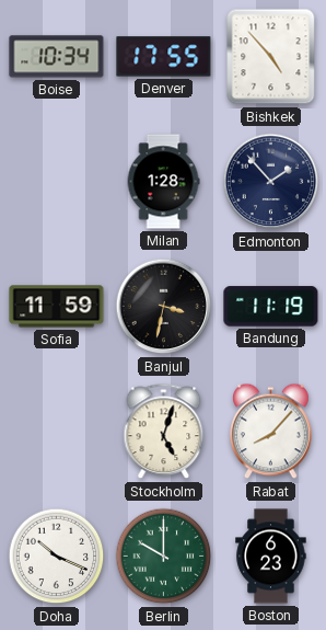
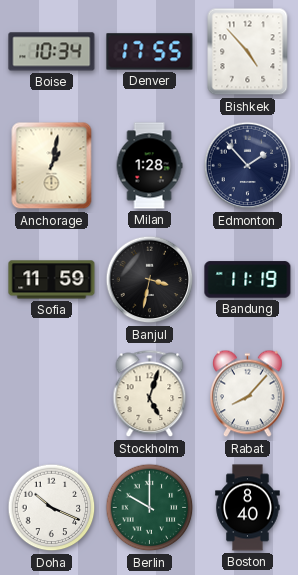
Anchorage: none -> 1:02 (52, 166)
Boston: 6:23 -> 8:40 (248, 508)
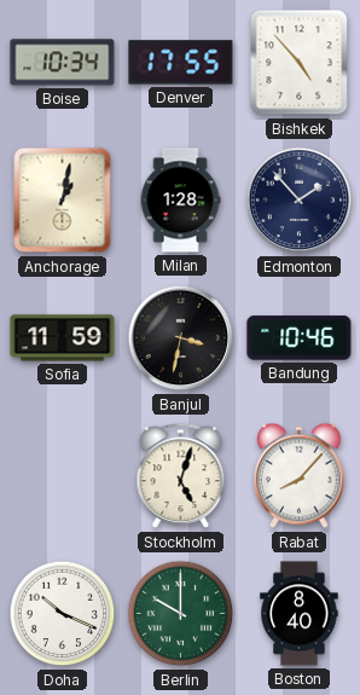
Bandung: 11:19 -> 10:46 (300, 338)
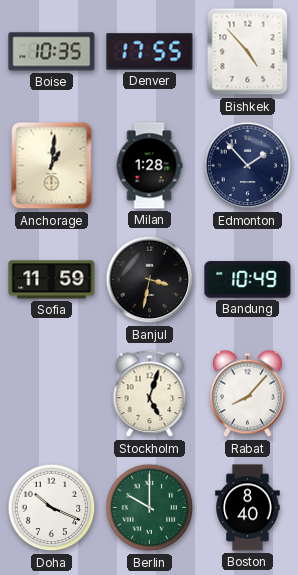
Boise: 10:34 -> 10:35 (52, 52)
Anchorage: 1:02 -> 1:01 (52, 166)
Bandung: 10:46 -> 10:49 (248, 280)
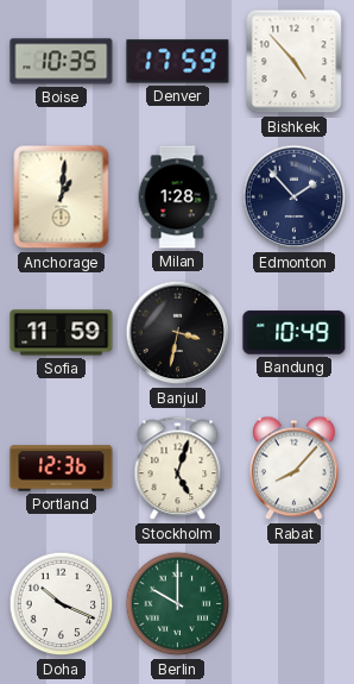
Denver: 17:55 -> 17:59 (178, 62)
Portland: none -> 12:36 (62, 469)
Boston: 8:40 -> none (248, 508)
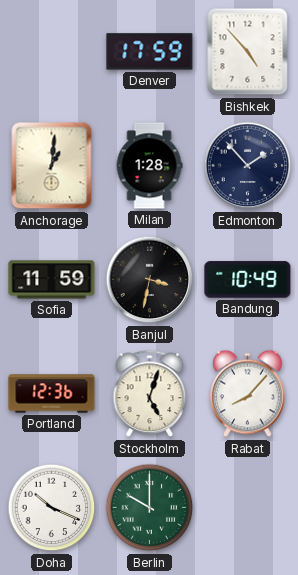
Boise: 10:35 -> none (62, 62)
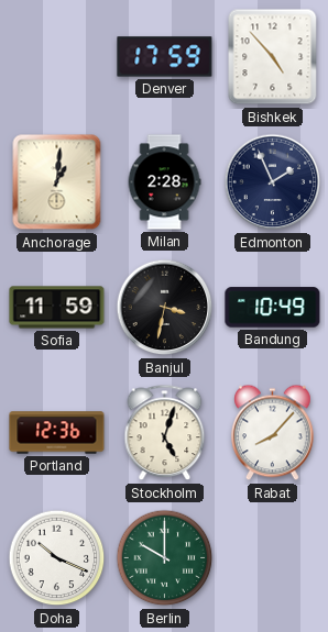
Milan: 1:28 -> 2:28 (164, 182)
Edmonton: 1:53 -> 1:56 (273, 182)
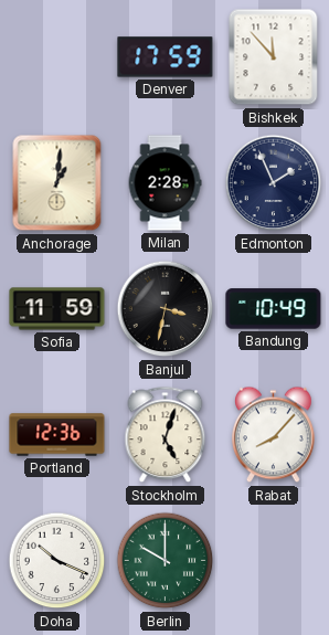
Bishkek: 4:53 -> 11:53 (274, 57)
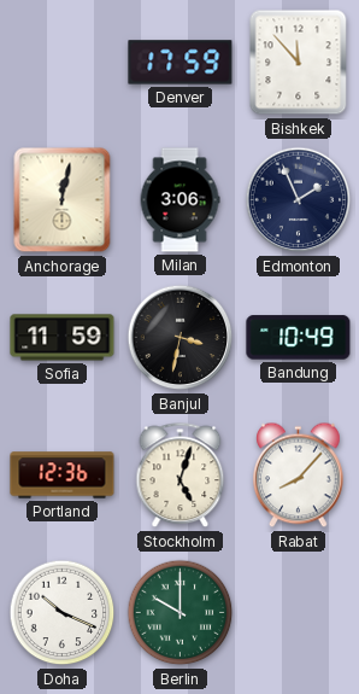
Anchorage: 1:01 -> 12:02 (63, 200)
Milan: 2:28 -> 3:06 (179, 200)
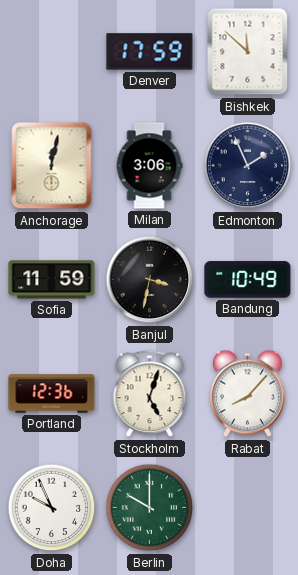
Bishkek: 11:53 -> 11:52 (248, 52)
Doha: 10:19 -> 9:56 (52, 508)
